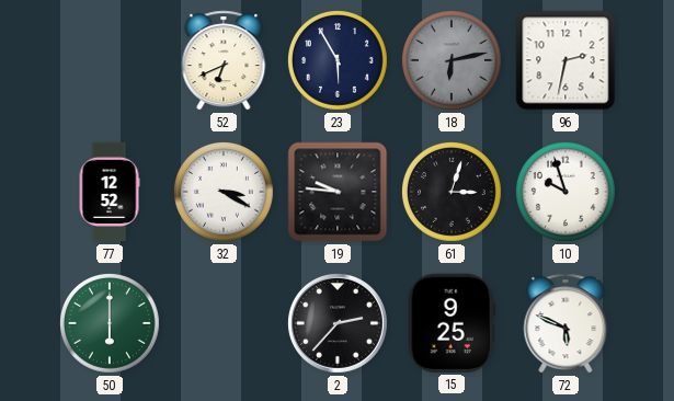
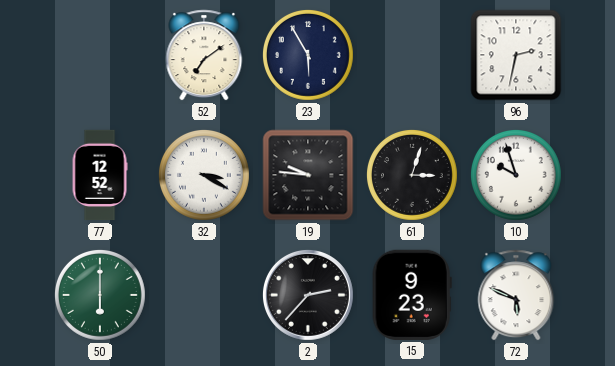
52: 6:41 -> 7:09 (204, 55)
18: 6:13 -> none (452, 60)
15: 9:25 -> 9:23 (412, 295)
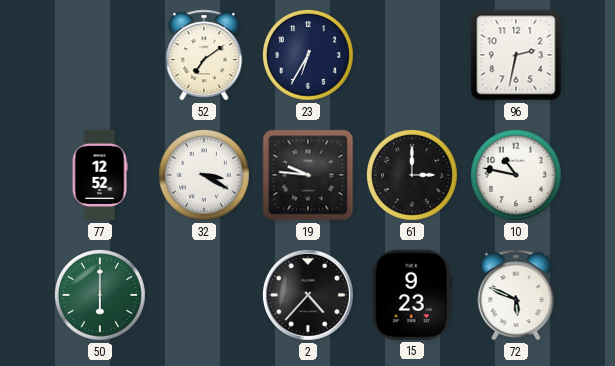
23: 5:55 -> 6:35 (308, 55)
61: 3:03 -> 3:00 (412, 175)
10: 9:57 -> 10:47 (516, 175)
2: 2:37 -> 4:37 (308, 295)
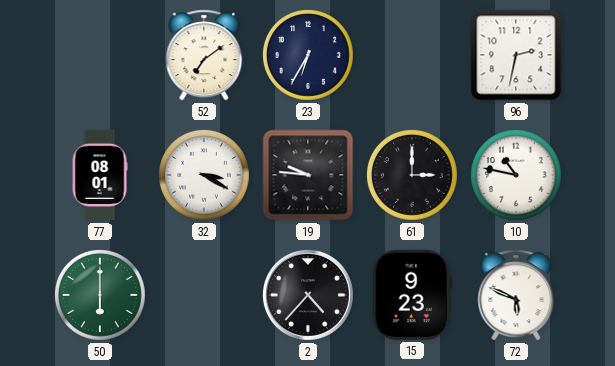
77: 12:52 -> 08:01 (100, 175)
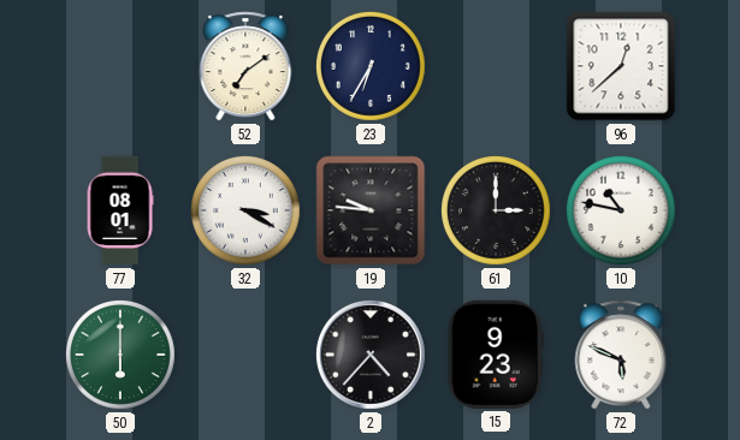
96: 2:32 -> 12:38 (621, 66)
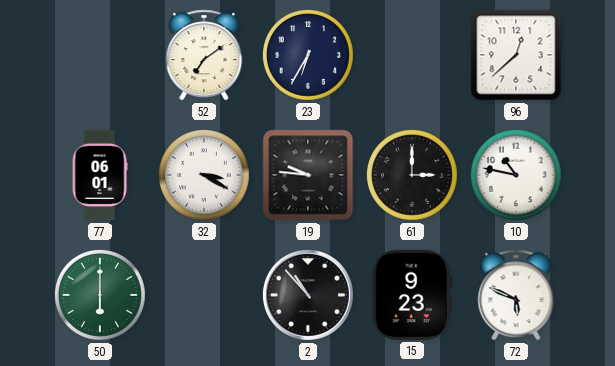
77: 08:01 -> 06:01 (100, 175)
2: 4:37 -> 10:53 (308, 295)
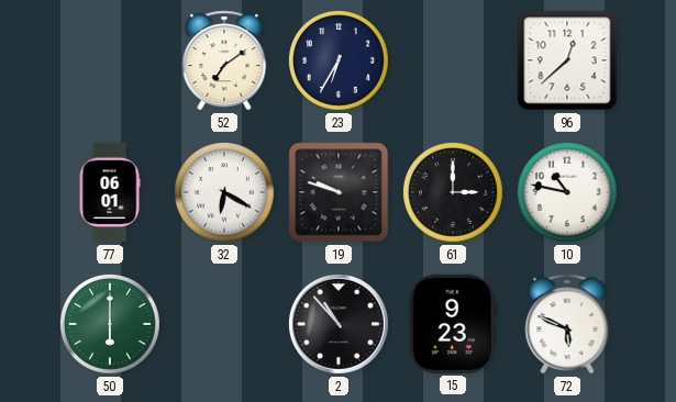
32: 3:20 -> 6:20 (224, 192)
19: 9:46 -> 9:48 (339, 192)
